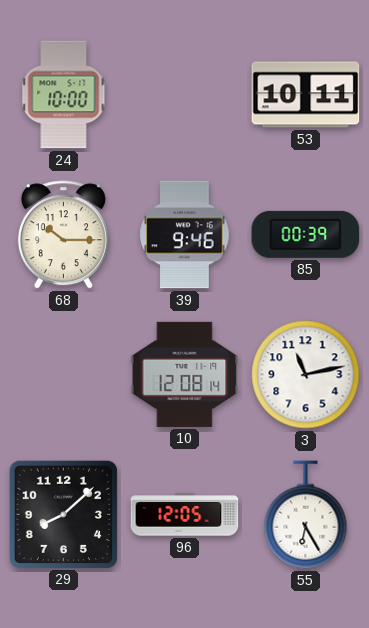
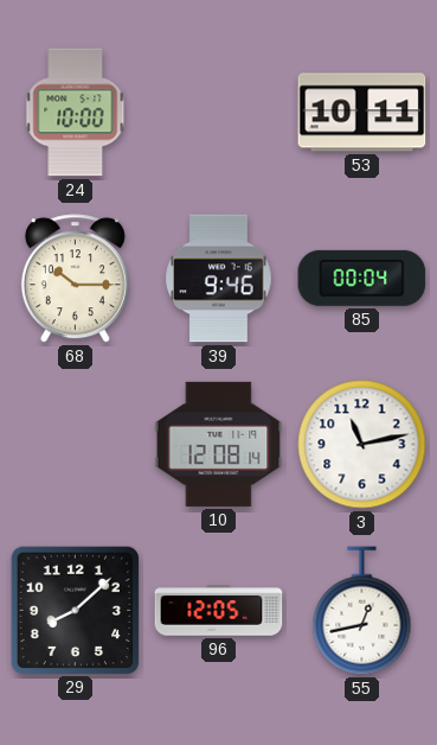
85: 00:39 -> 00:04 (362, 278)
55: 6:25 -> 12:43 (362, 611)
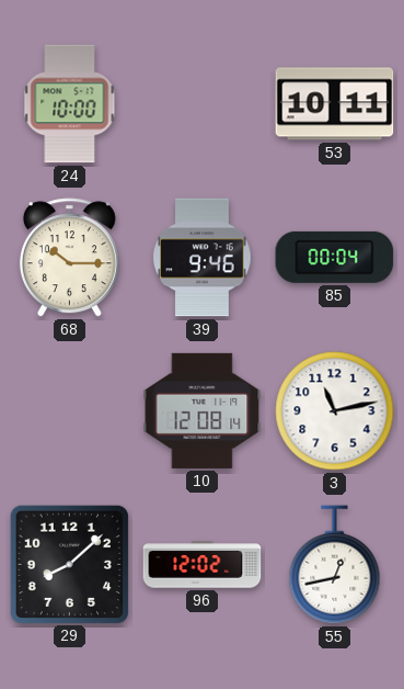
96: 12:05 -> 12:02 (203, 565)
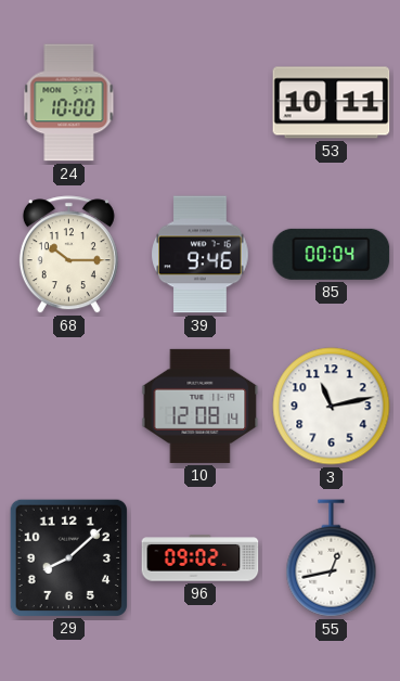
96: 12:02 -> 09:02 (201, 558)
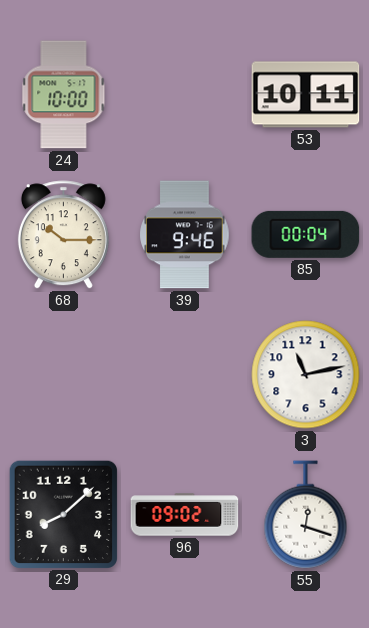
10: 12:08 -> none (201, 406)
55: 12:43 -> 12:18 (306, 515)
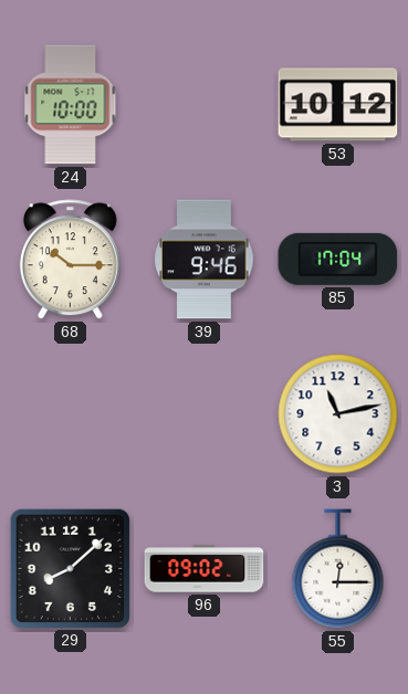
53: 10:11 -> 10:12 (338, 105)
85: 00:04 -> 17:04 (338, 259)
55: 12:18 -> 12:15 (338, 569)
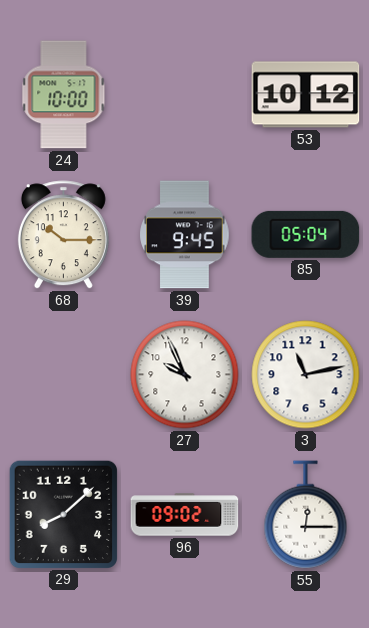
39: 9:46 -> 9:45 (185, 235)
85: 17:04 -> 05:04 (306, 234)
27: none -> 9:56 (185, 375)
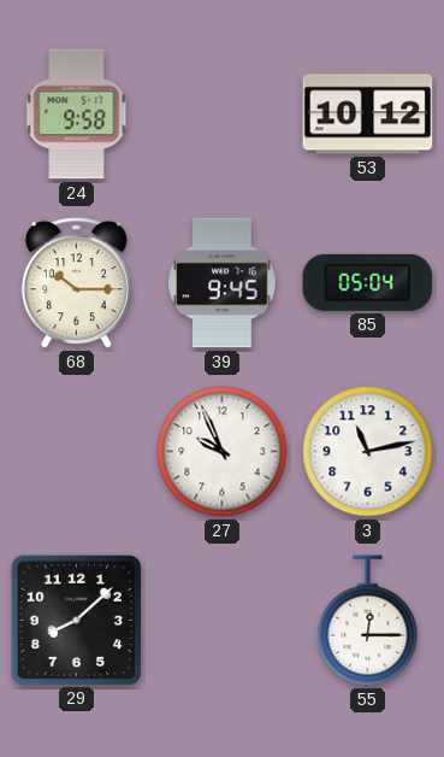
24: 10:00 -> 9:58 (77, 115)
96: 09:02 -> none (185, 515)
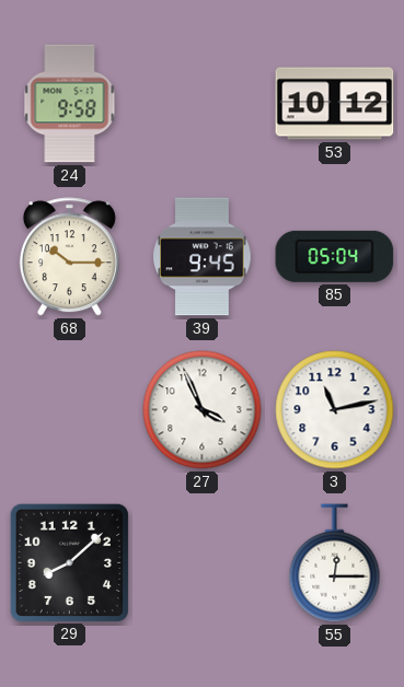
27: 9:56 -> 3:56 (203, 410)
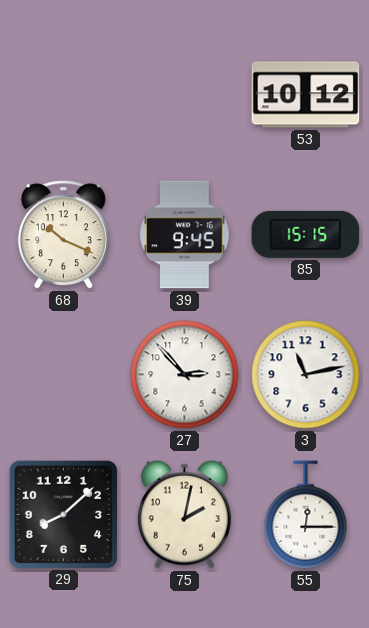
24: 9:58 -> none (70, 104)
68: 10:15 -> 10:19 (63, 235)
85: 05:04 -> 15:15 (306, 234)
27: 3:56 -> 2:53 (185, 375)
75: none -> 2:02 (184, 514)
